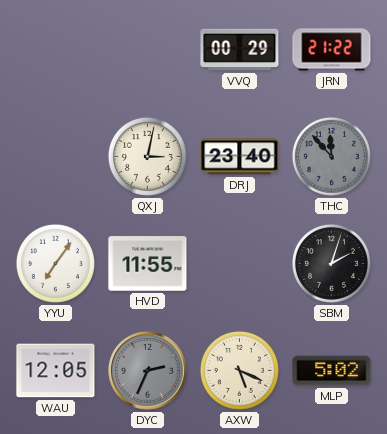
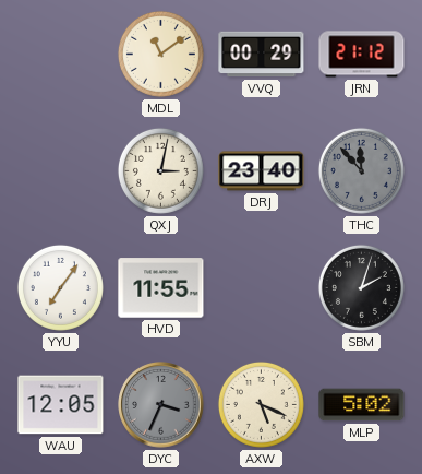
MDL: none -> 11:09 (160, 54)
JRN: 21:22 -> 21:12 (362, 55)
DYC: 2:34 -> 3:34 (161, 405)
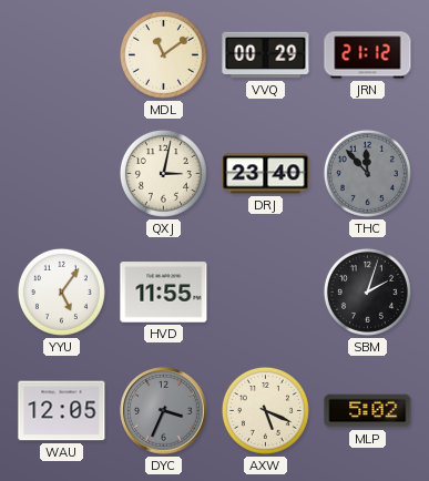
YYU: 7:06 -> 5:06 (61, 291)
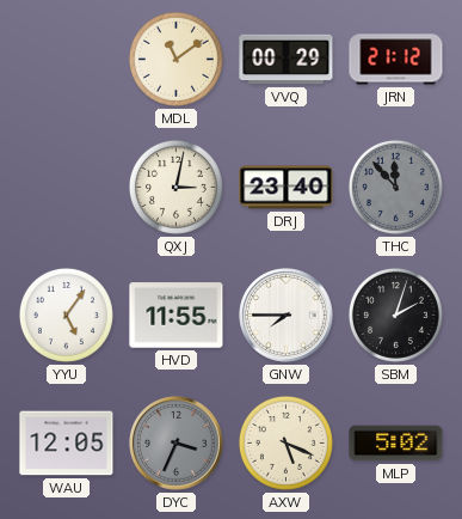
GNW: none -> 7:45 (287, 316)
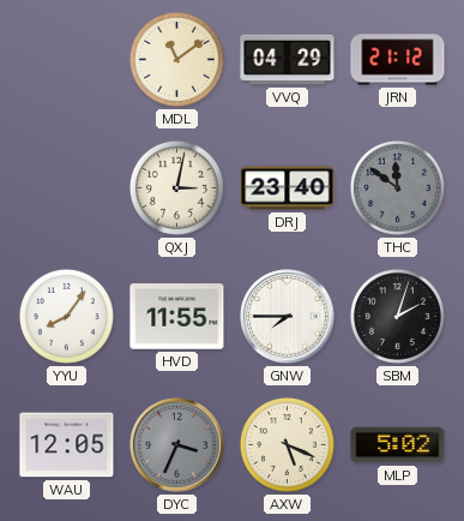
VVQ: 00:29 -> 04:29 (288, 60)
THC: 11:53 -> 11:51 (397, 187)
YYU: 5:06 -> 8:06 (66, 316)
